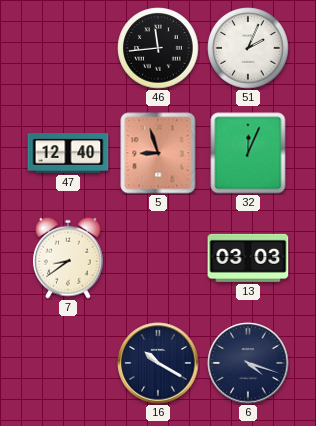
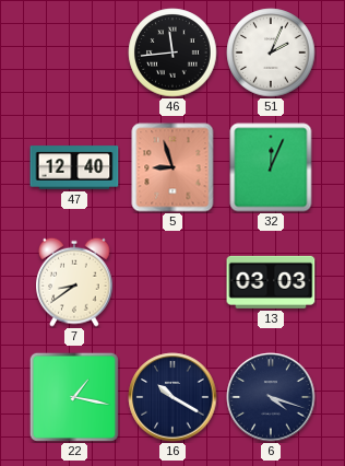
22: none -> 1:17 (74, 397)
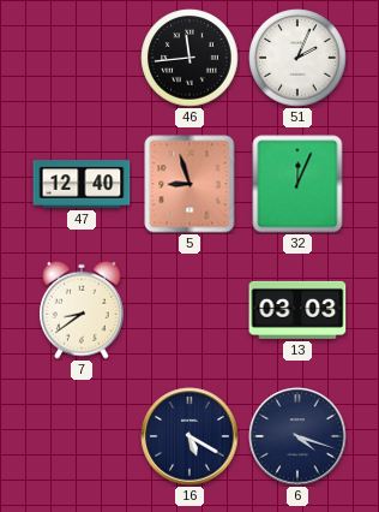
22: 1:17 -> none (74, 397)
16: 10:20 -> 5:20 (189, 436)
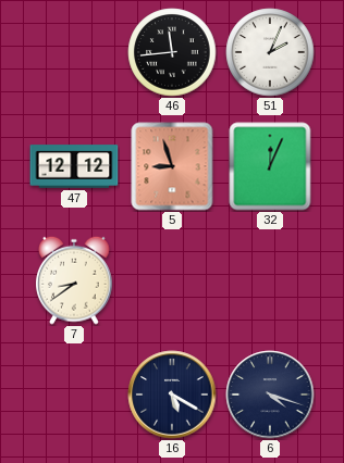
47: 12:40 -> 12:12 (74, 166)
13: 03:03 -> none (297, 310)
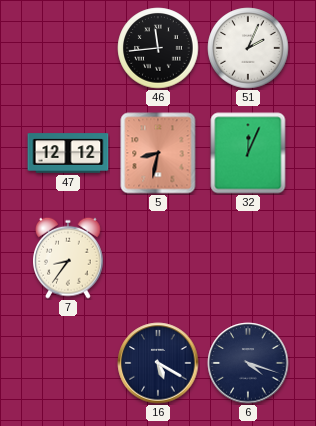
5: 8:57 -> 8:32 (158, 153)
7: 8:39 -> 8:36 (68, 258)
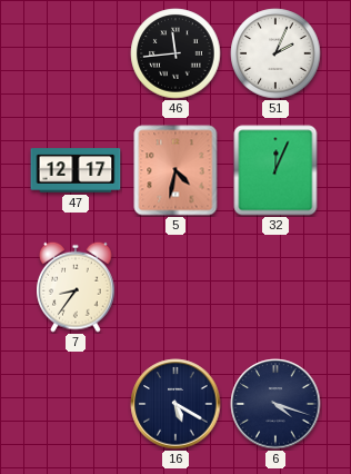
47: 12:12 -> 12:17 (76, 170)
5: 8:32 -> 4:32 (175, 170)
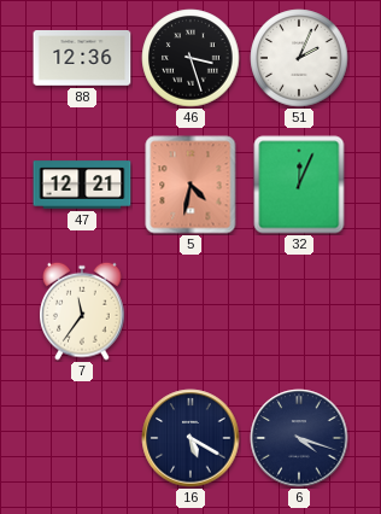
88: none -> 12:36 (82, 59)
46: 11:44 -> 3:27 (190, 58)
47: 12:17 -> 12:21 (82, 185)
7: 8:36 -> 11:36 (82, 311)
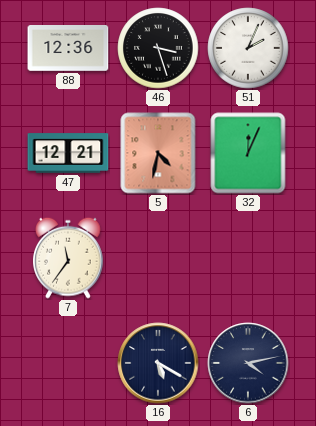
6: 4:18 -> 4:13 (248, 363)
